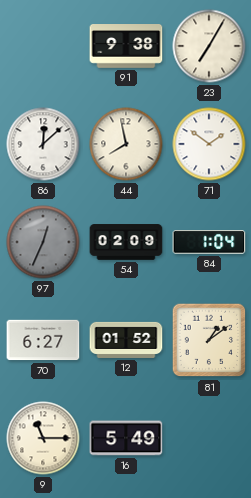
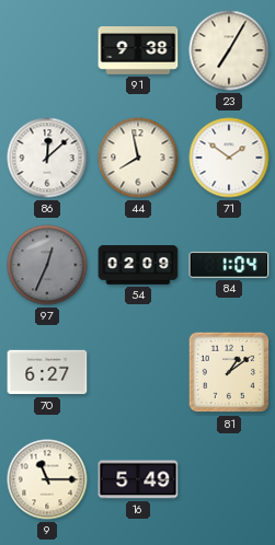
12: 01:52 -> none (126, 340)
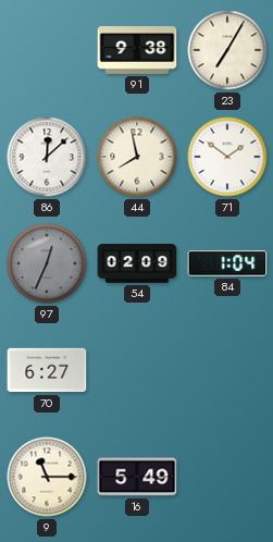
81: 1:09 -> none (229, 372)
